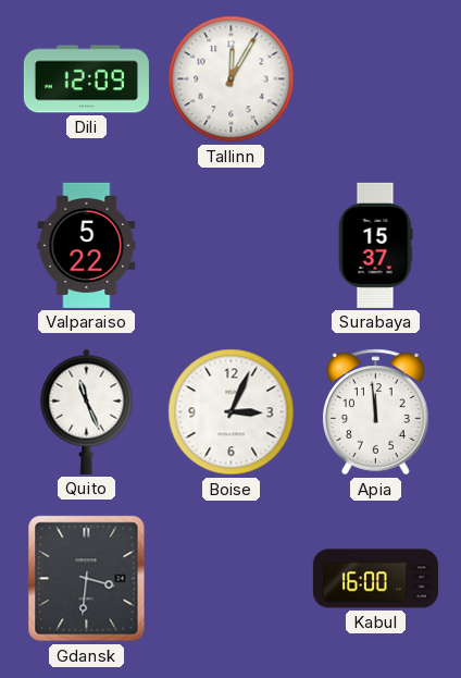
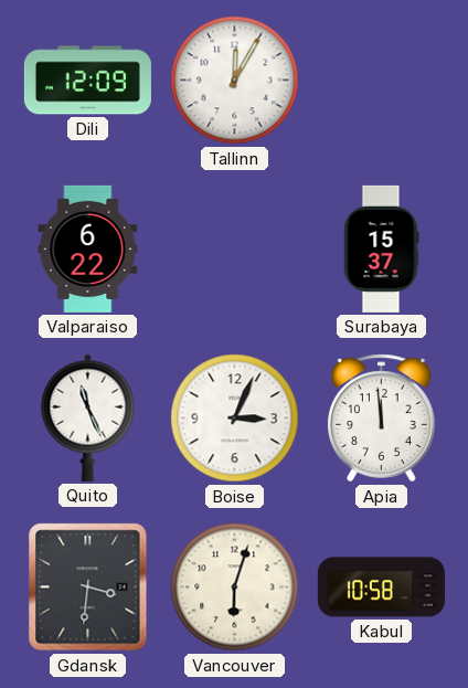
Valparaiso: 5:22 -> 6:22 (88, 248)
Vancouver: none -> 6:03 (235, 588)
Kabul: 16:00 -> 10:58 (381, 588)
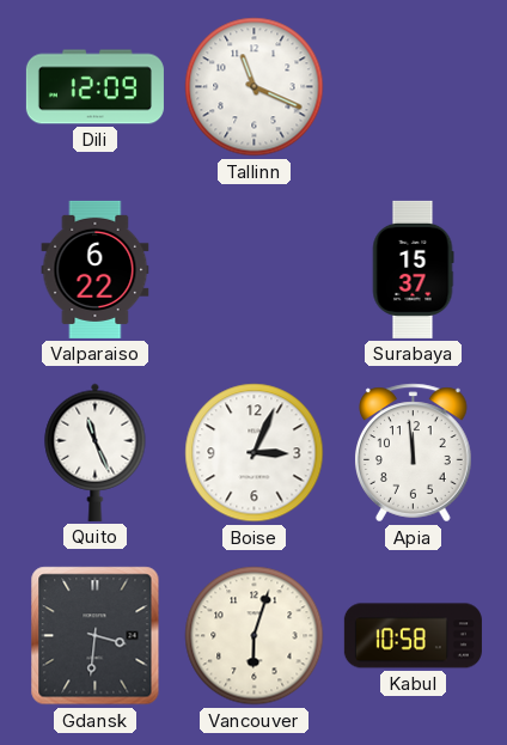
Tallinn: 12:05 -> 11:19 (255, 87)
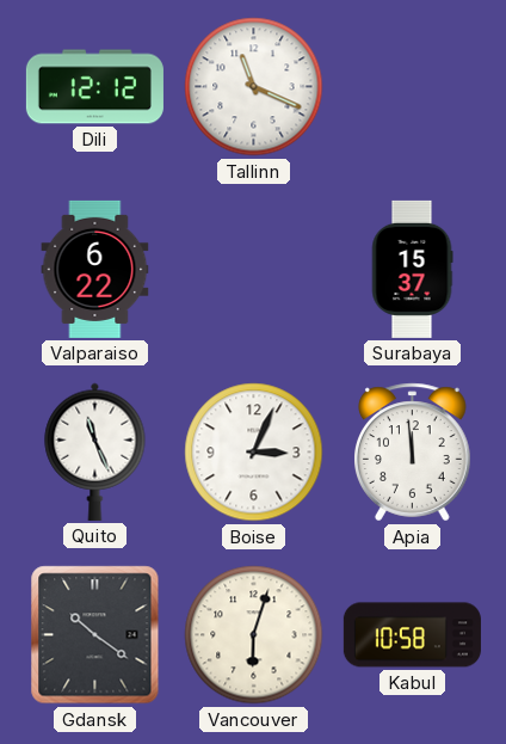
Dili: 12:09 -> 12:12 (94, 87)
Gdansk: 3:31 -> 10:21 (95, 635)
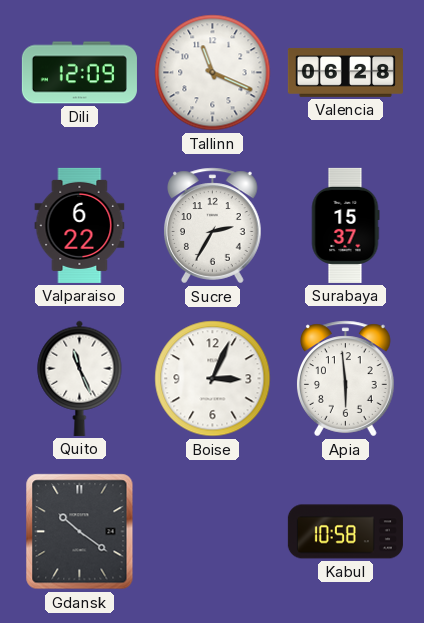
Dili: 12:12 -> 12:09 (79, 73)
Valencia: none -> 06:28 (345, 73)
Sucre: none -> 2:35 (213, 226)
Apia: 11:59 -> 5:59 (346, 379)
Vancouver: 6:03 -> none (254, 635)
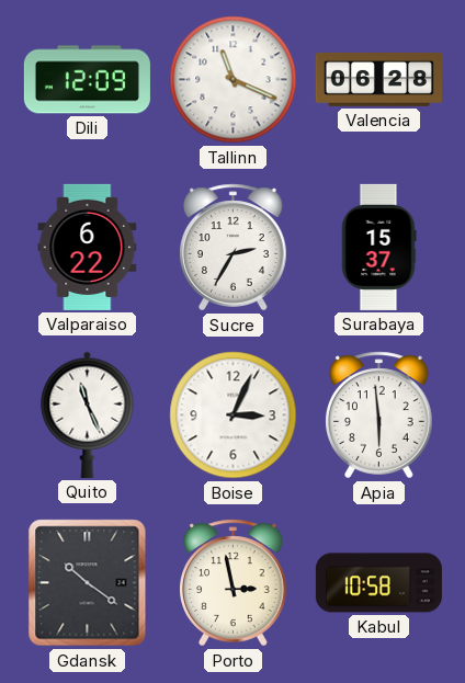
Porto: none -> 2:58 (234, 583)
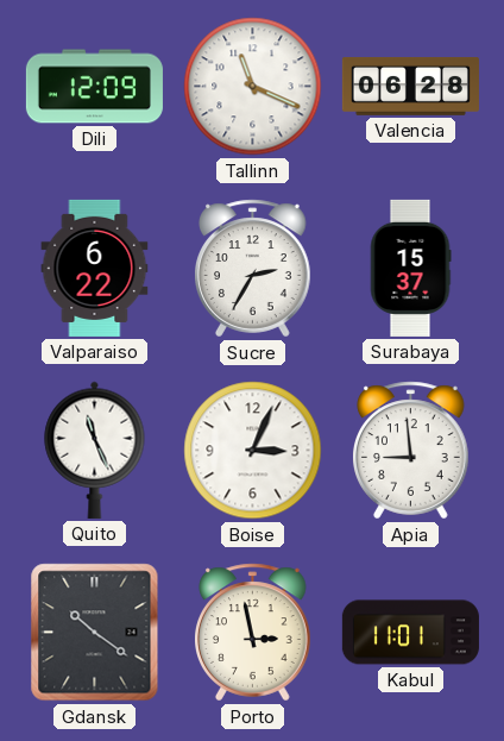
Apia: 5:59 -> 8:59 (411, 451)
Kabul: 10:58 -> 11:01 (410, 633)
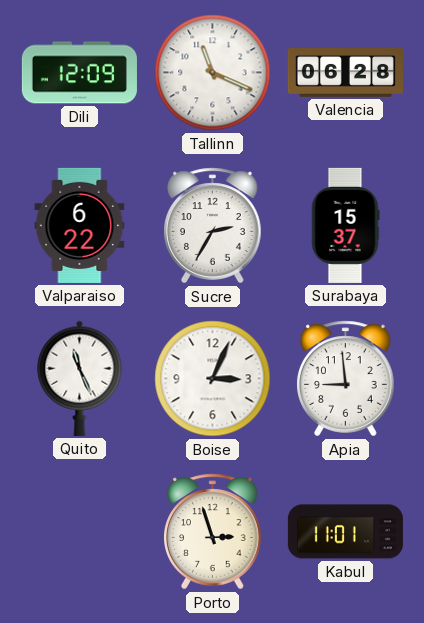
Gdansk: 10:21 -> none (95, 633)
Porto: 2:58 -> 2:57 (213, 532)
